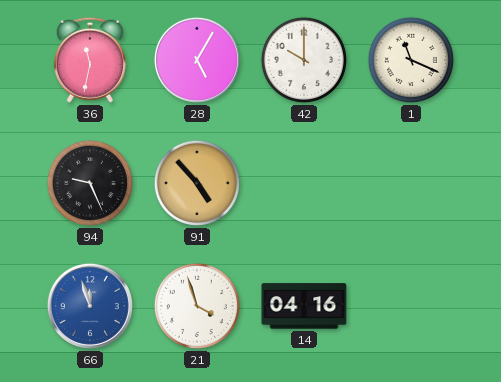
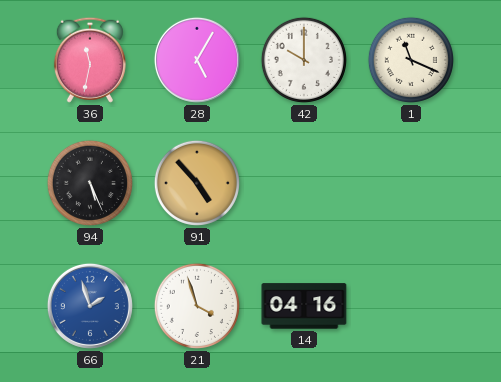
94: 9:26 -> 5:26 (90, 183)
66: 11:57 -> 1:57 (90, 306)
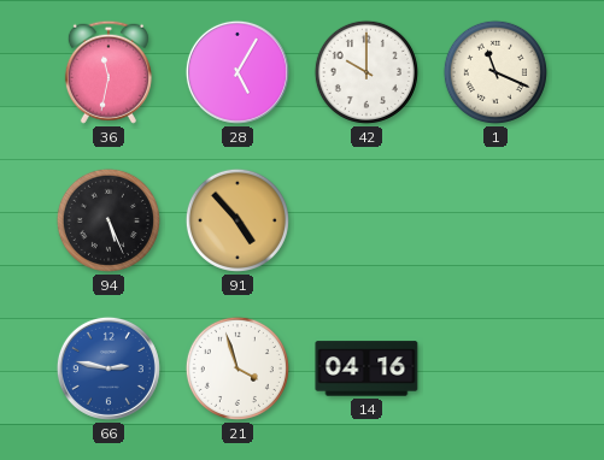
66: 1:57 -> 2:47 (109, 368)
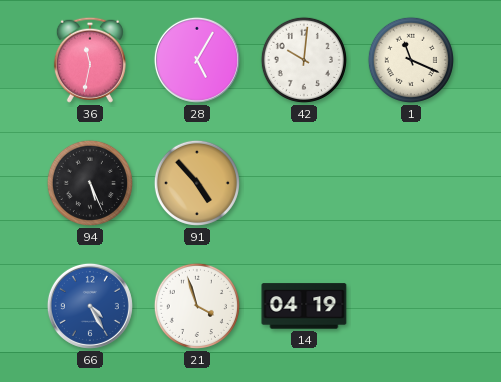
42: 10:00 -> 10:01 (304, 60)
66: 2:47 -> 4:25 (90, 306)
14: 04:16 -> 04:19 (304, 306)
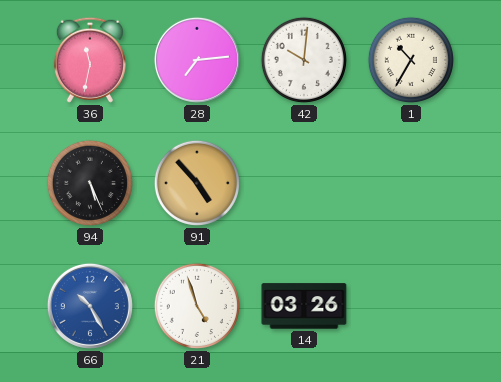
28: 5:05 -> 7:14 (197, 60)
1: 11:19 -> 10:35 (411, 60)
66: 4:25 -> 10:25 (90, 306)
21: 3:57 -> 4:57 (197, 306)
14: 04:19 -> 03:26 (304, 306)
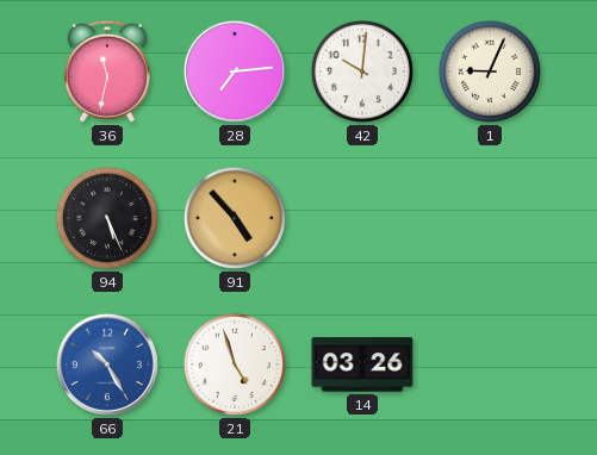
1: 10:35 -> 9:04 (490, 71)
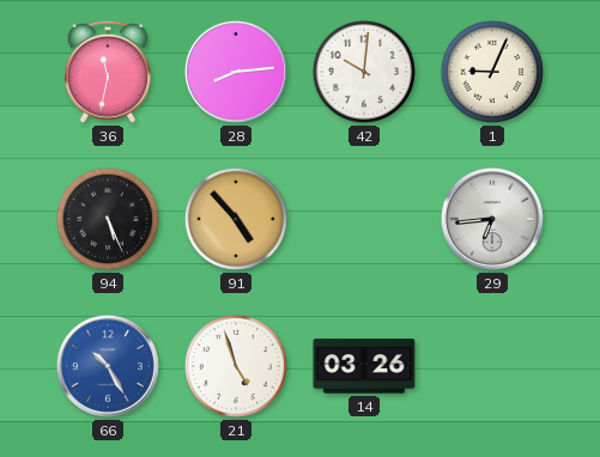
28: 7:14 -> 8:14 (236, 72)
29: none -> 6:44 (492, 219)
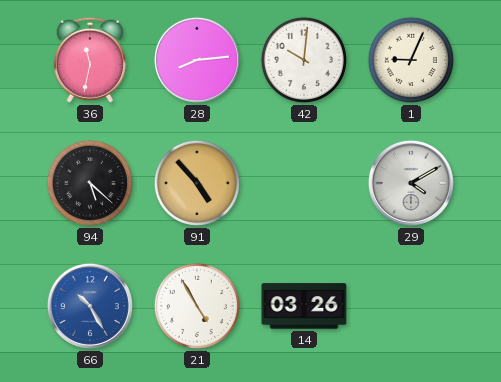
94: 5:26 -> 5:22 (90, 183)
29: 6:44 -> 4:10 (411, 183)
21: 4:57 -> 4:55 (197, 306)
